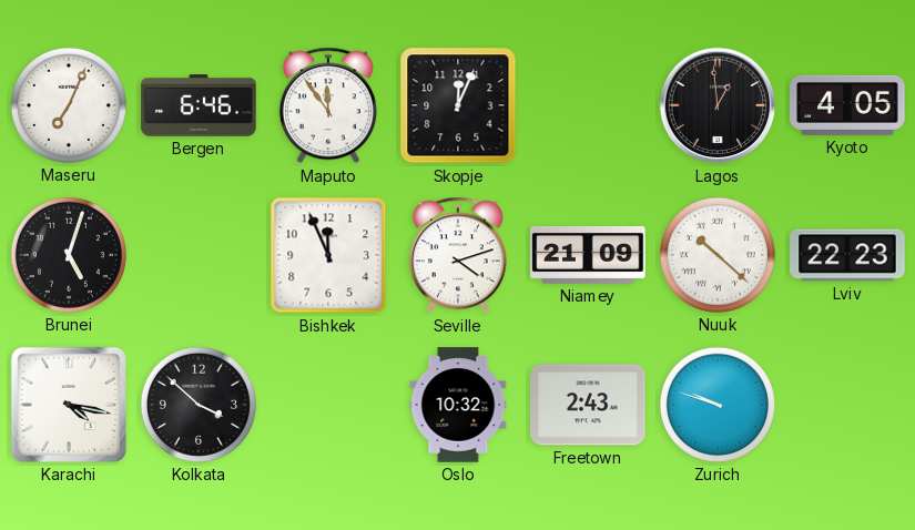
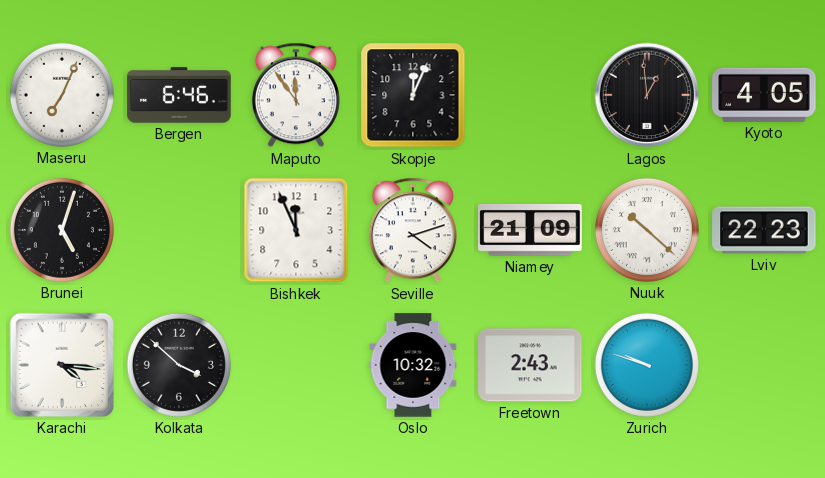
Karachi: 4:17 -> 4:16 (62, 365)
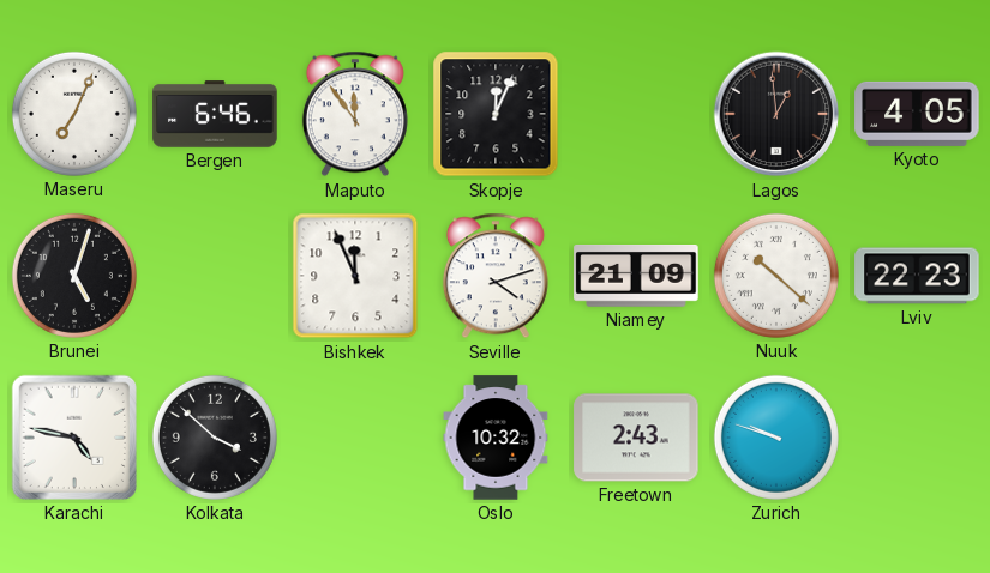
Karachi: 4:16 -> 4:47 (74, 438)
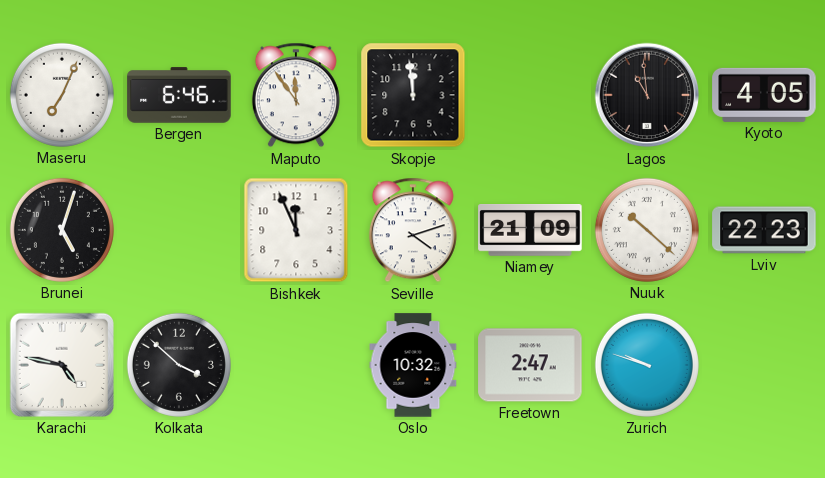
Skopje: 12:04 -> 11:59 (413, 95)
Lagos: 12:59 -> 10:59 (647, 95)
Freetown: 2:43 -> 2:47 (530, 365)
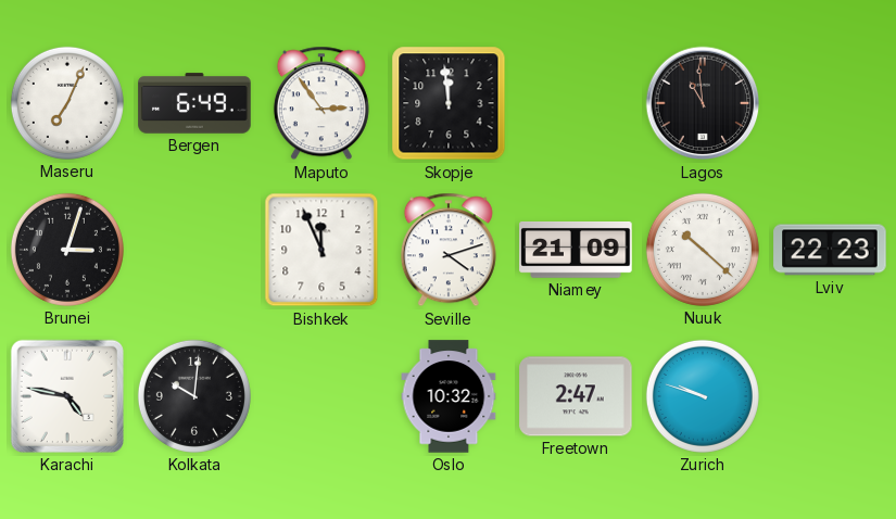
Bergen: 6:46 -> 6:49 (194, 103)
Maputo: 11:54 -> 2:54 (321, 103)
Kyoto: 4:05 -> none (764, 95)
Brunei: 5:03 -> 3:03 (67, 250)
Kolkata: 3:52 -> 10:01 (194, 396)
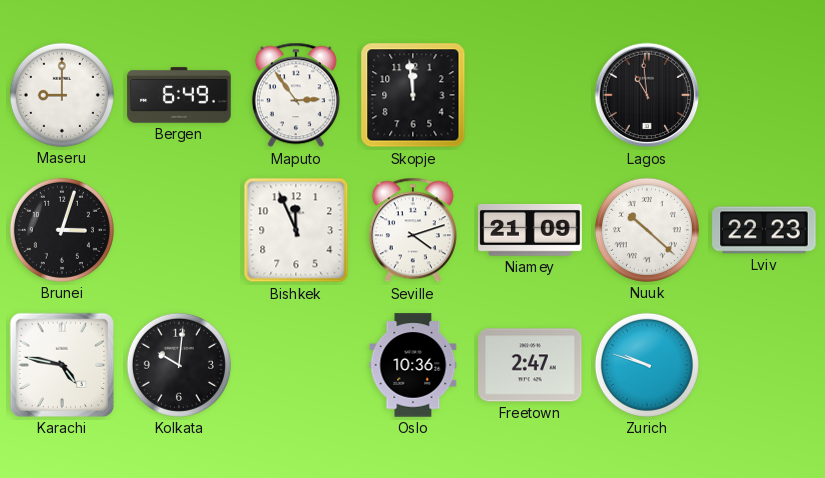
Maseru: 7:04 -> 9:00 (62, 95)
Oslo: 10:32 -> 10:36 (413, 365)
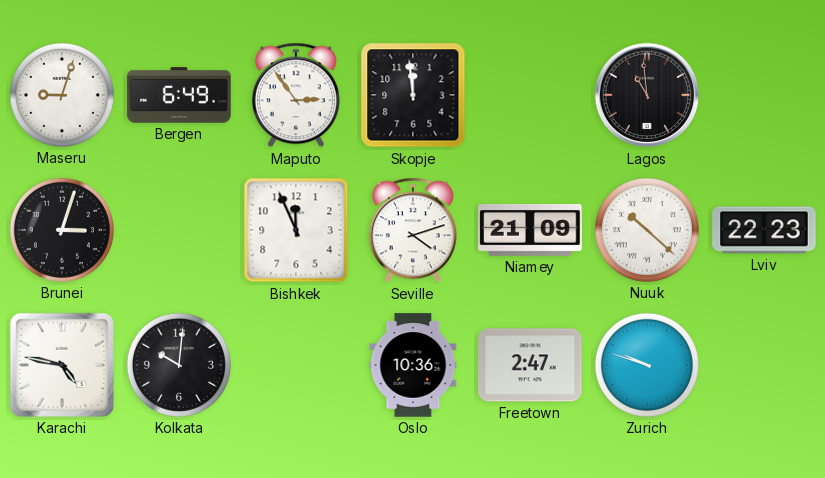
Maseru: 9:00 -> 9:03 (62, 95)
